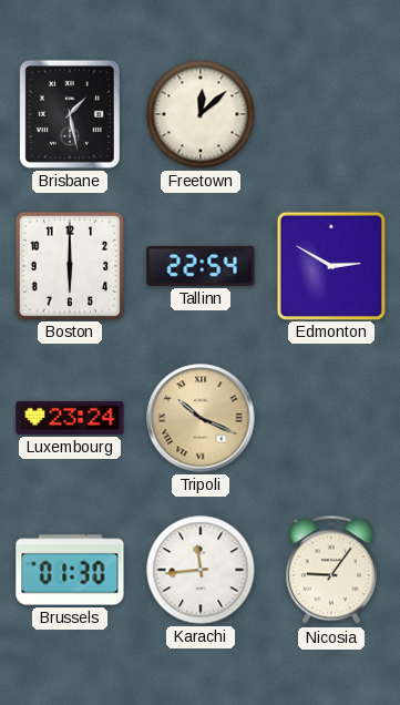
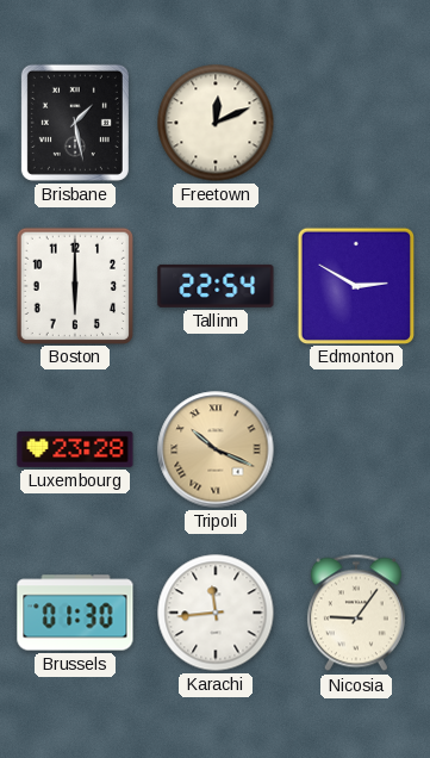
Freetown: 12:08 -> 12:11 (216, 123)
Luxembourg: 23:24 -> 23:28 (75, 449)
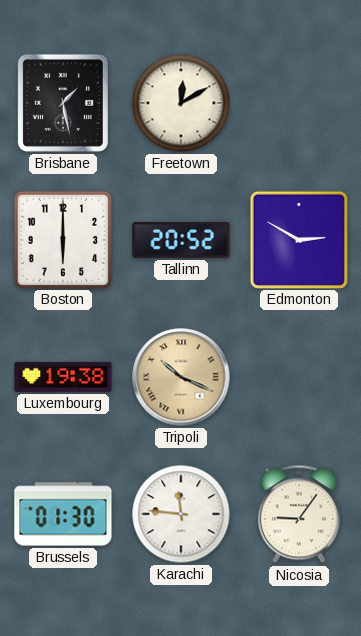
Freetown: 12:11 -> 12:10 (181, 103)
Tallinn: 22:54 -> 20:52 (181, 240)
Luxembourg: 23:28 -> 19:38 (63, 377)
Karachi: 11:44 -> 11:46 (181, 514)
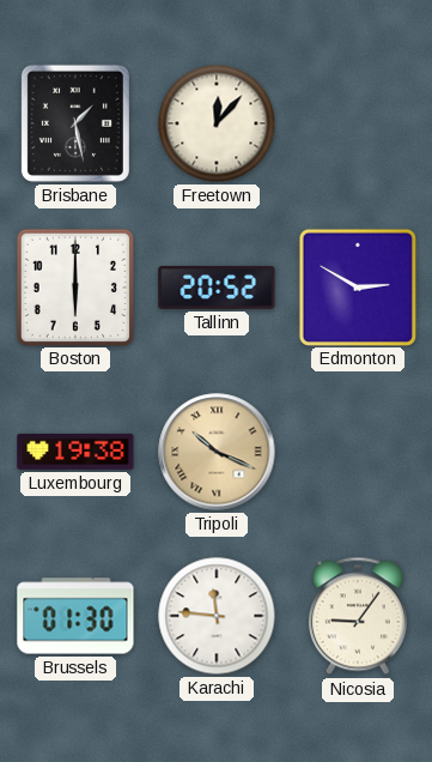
Freetown: 12:10 -> 12:07 (217, 123)
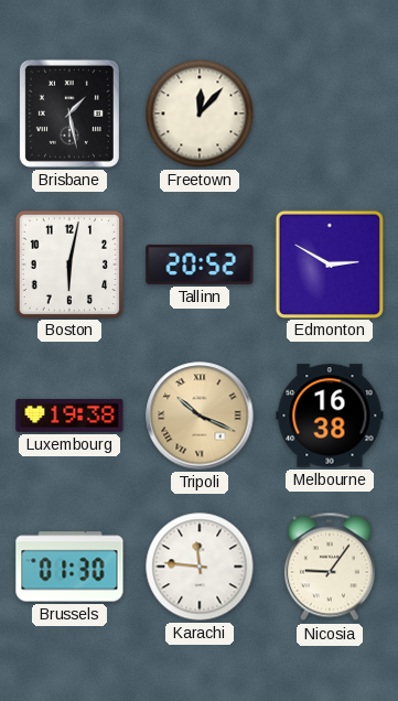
Boston: 6:00 -> 6:02 (68, 263)
Melbourne: none -> 16:38 (330, 416)
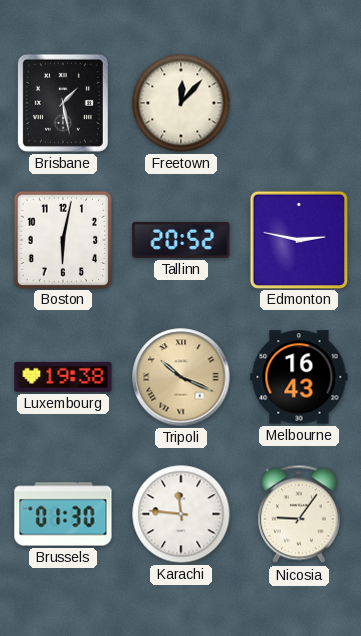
Edmonton: 2:50 -> 2:47 (298, 239)
Melbourne: 16:38 -> 16:43 (299, 377)
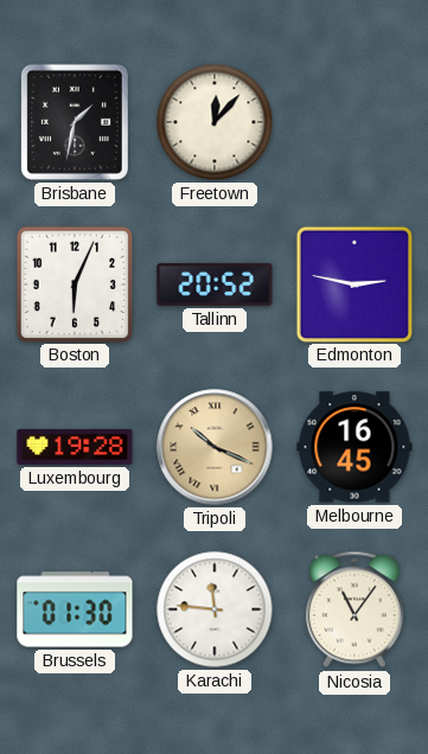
Brisbane: 1:28 -> 1:32 (75, 122)
Boston: 6:02 -> 6:04 (74, 283)
Luxembourg: 19:38 -> 19:28 (75, 447)
Melbourne: 16:43 -> 16:45 (354, 447)
Nicosia: 9:06 -> 11:06 (354, 609)
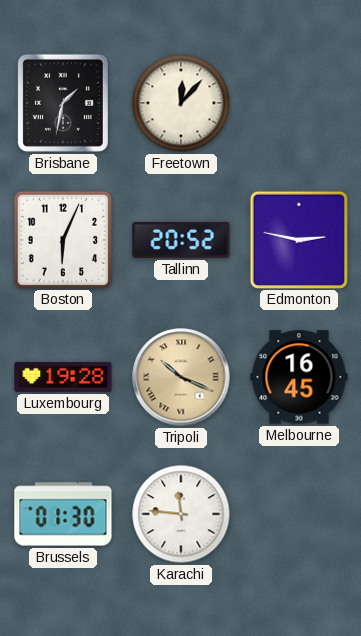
Nicosia: 11:06 -> none (354, 609)
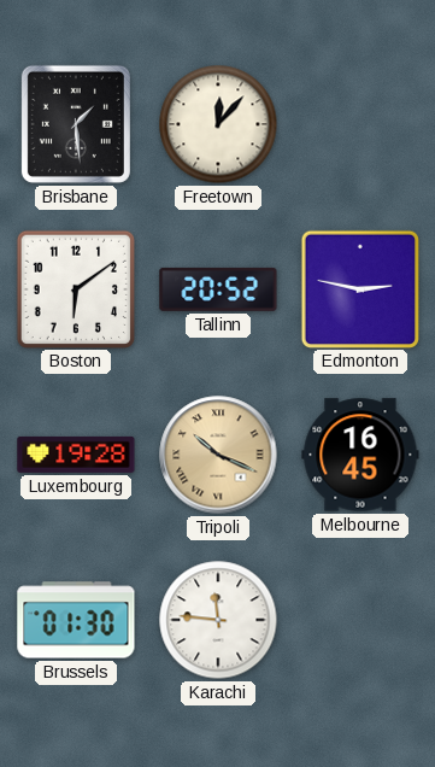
Brisbane: 1:32 -> 1:29 (76, 124)
Boston: 6:04 -> 6:09 (75, 288)
